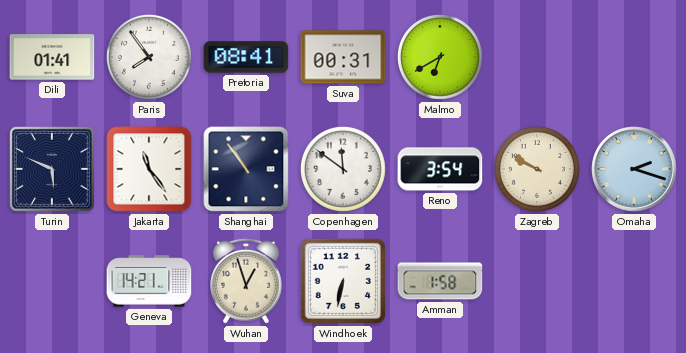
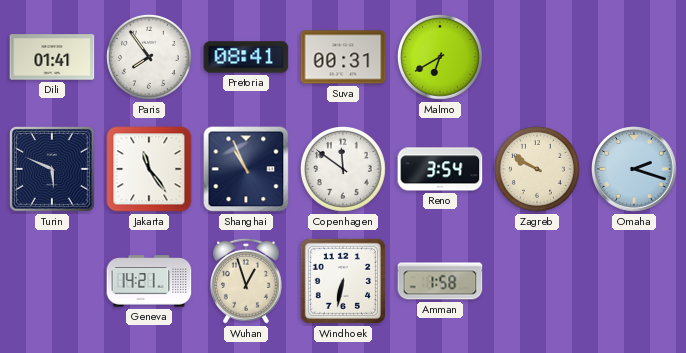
Shanghai: 10:54 -> 10:56 (246, 169)
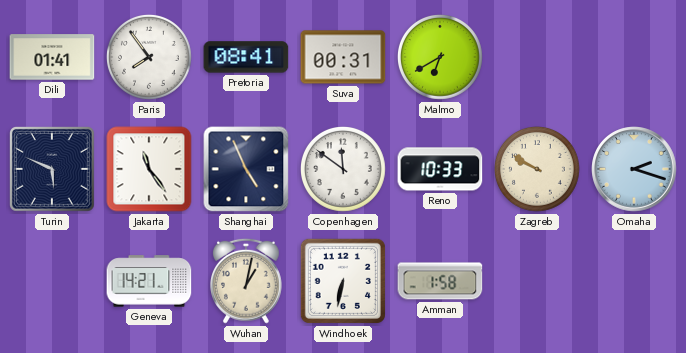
Shanghai: 10:56 -> 4:56 (246, 169)
Reno: 3:54 -> 10:33 (440, 169)
Wuhan: 12:57 -> 1:02 (247, 281)
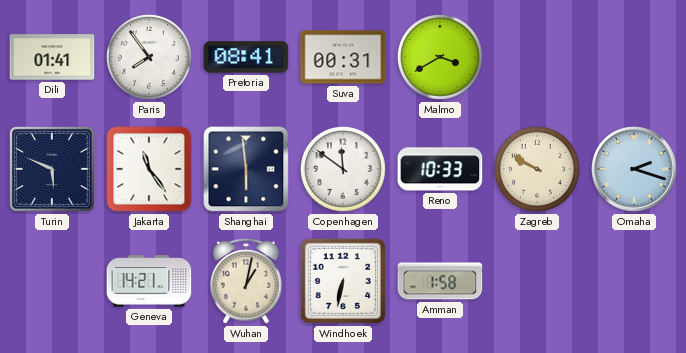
Malmo: 6:40 -> 3:40 (441, 58)
Shanghai: 4:56 -> 5:59 (246, 169)
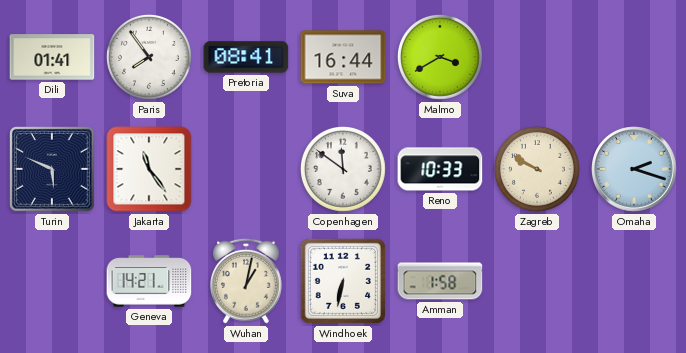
Suva: 00:31 -> 16:44 (343, 57)
Shanghai: 5:59 -> none (246, 169)
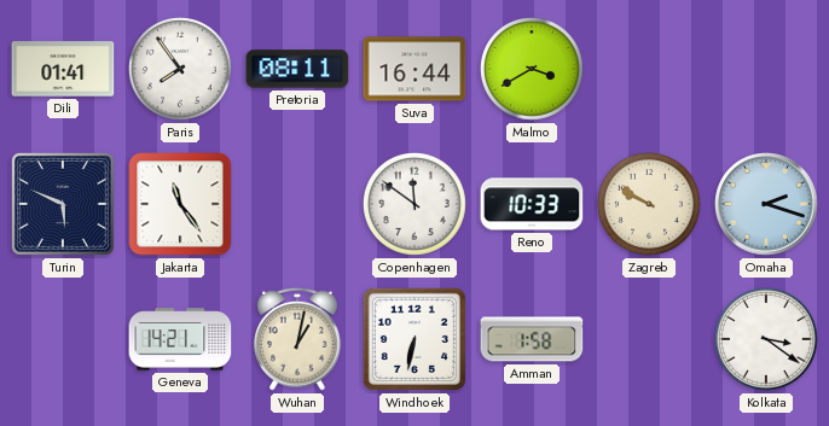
Pretoria: 08:41 -> 08:11 (297, 69)
Kolkata: none -> 3:21 (767, 340)
